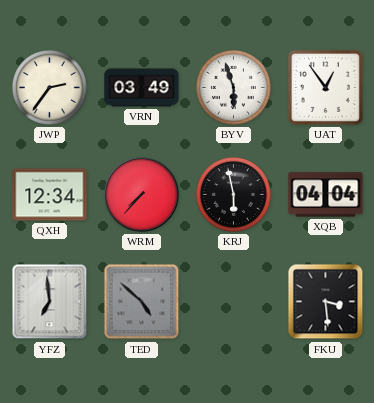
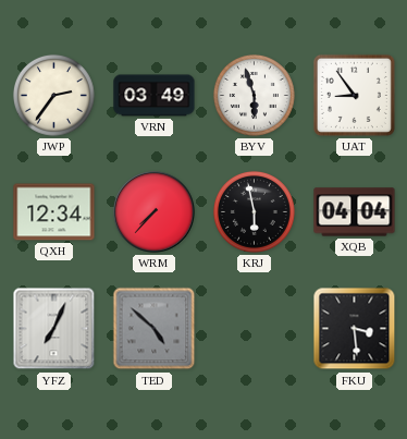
UAT: 12:54 -> 8:54 (354, 95)
YFZ: 6:59 -> 7:04 (54, 329)
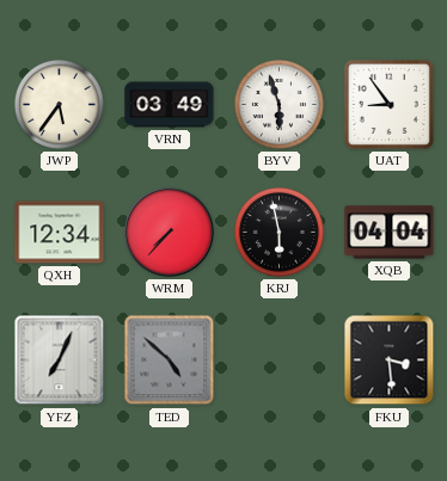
JWP: 2:36 -> 5:36 (59, 104)
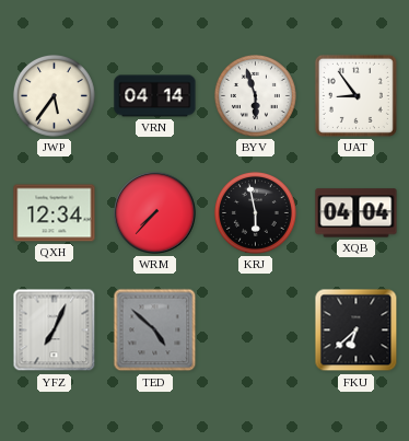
VRN: 03:49 -> 04:14 (155, 96)
FKU: 3:29 -> 6:38 (357, 330)
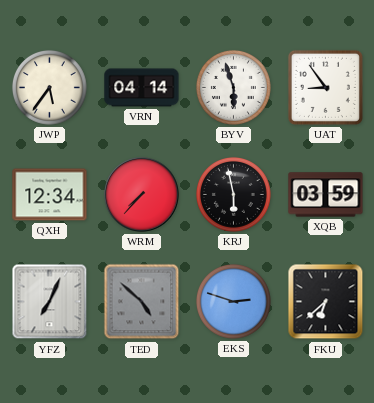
XQB: 04:04 -> 03:59 (326, 195)
EKS: none -> 2:48 (233, 301)
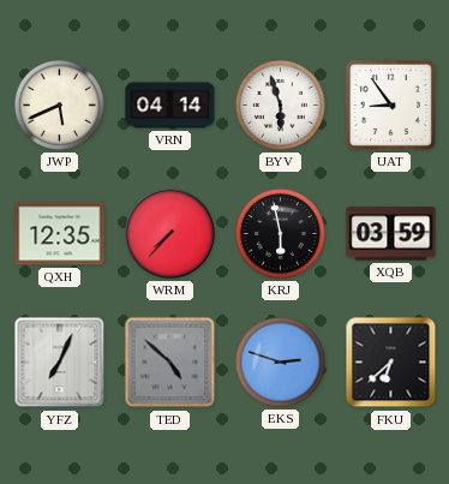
JWP: 5:36 -> 5:41 (59, 104)
QXH: 12:34 -> 12:35 (60, 234)
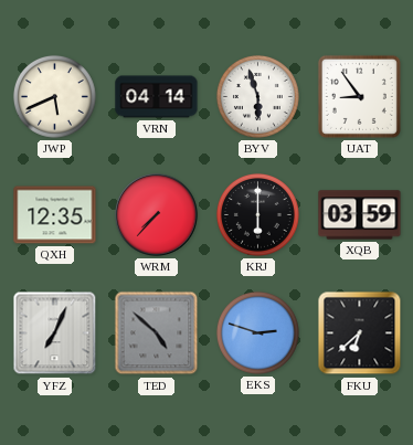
KRJ: 5:58 -> 6:00 (257, 214)
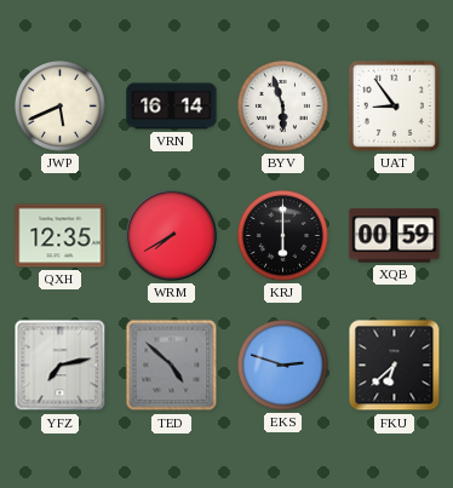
VRN: 04:14 -> 16:14 (172, 107)
WRM: 7:37 -> 7:40 (172, 236)
XQB: 03:59 -> 00:59 (395, 236)
YFZ: 7:04 -> 7:13 (61, 366)
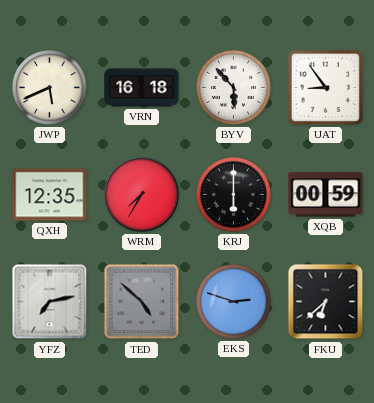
VRN: 16:14 -> 16:18 (142, 88)
BYV: 5:57 -> 5:53 (233, 87)
WRM: 7:40 -> 7:35 (142, 195)
